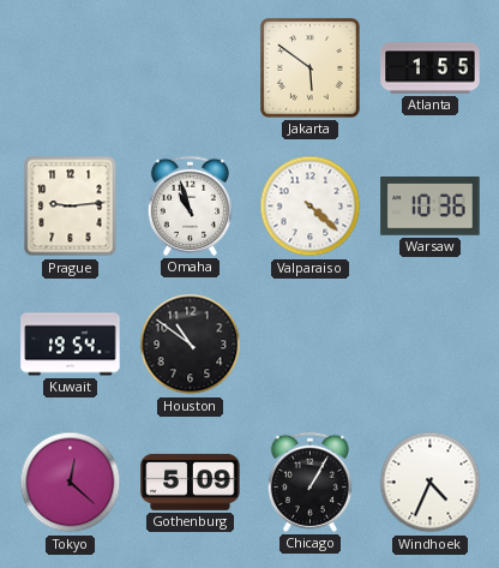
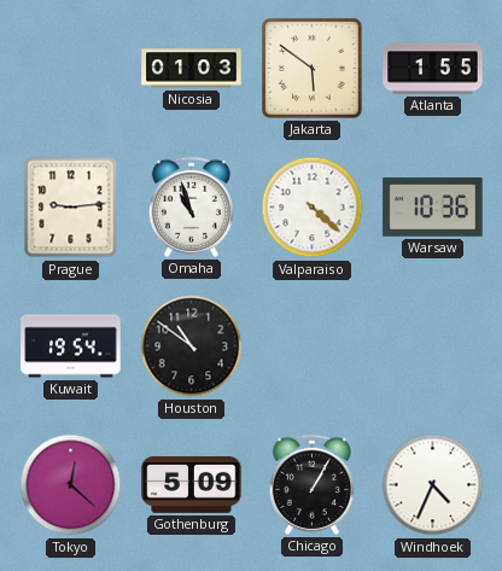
Nicosia: none -> 01:03 (192, 69)
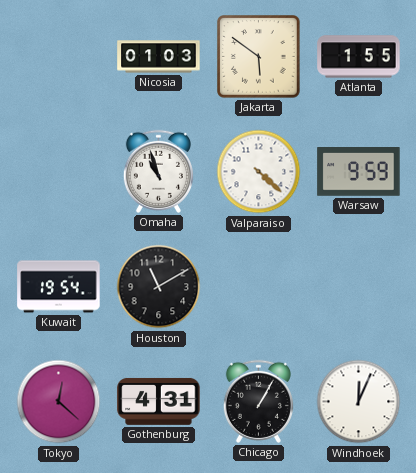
Prague: 9:14 -> none (71, 208)
Warsaw: 10:36 -> 9:59 (359, 172)
Houston: 10:51 -> 11:10 (159, 287)
Gothenburg: 5:09 -> 4:31 (159, 401)
Windhoek: 4:34 -> 12:04 (359, 402)
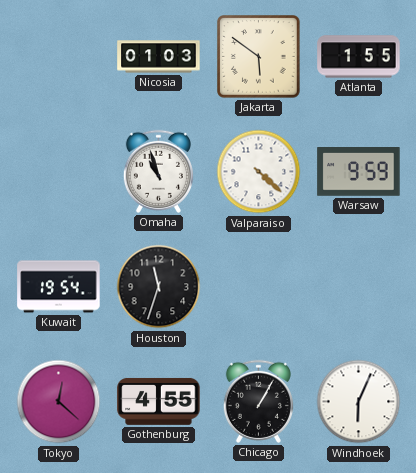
Houston: 11:10 -> 11:33 (159, 287)
Gothenburg: 4:31 -> 4:55 (159, 401)
Windhoek: 12:04 -> 6:04 (359, 402)
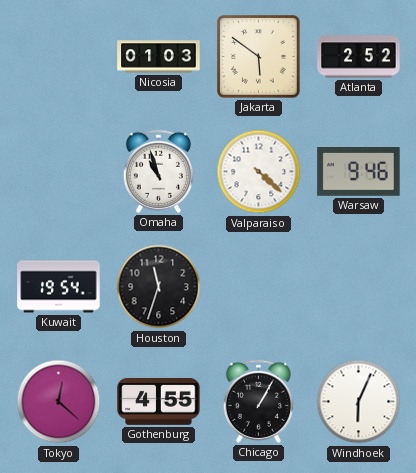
Atlanta: 1:55 -> 2:52 (359, 57)
Warsaw: 9:59 -> 9:46 (359, 172)
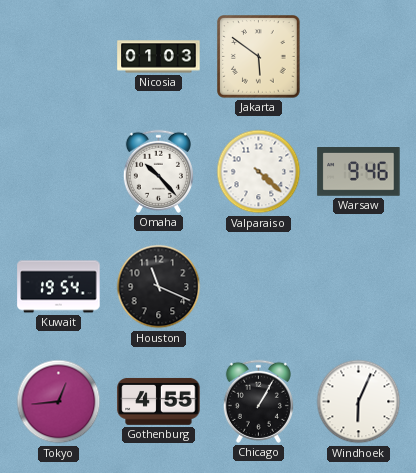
Atlanta: 2:52 -> none (359, 57)
Omaha: 10:57 -> 10:23 (158, 171)
Houston: 11:33 -> 11:19 (159, 287)
Tokyo: 12:22 -> 12:44 (59, 402)
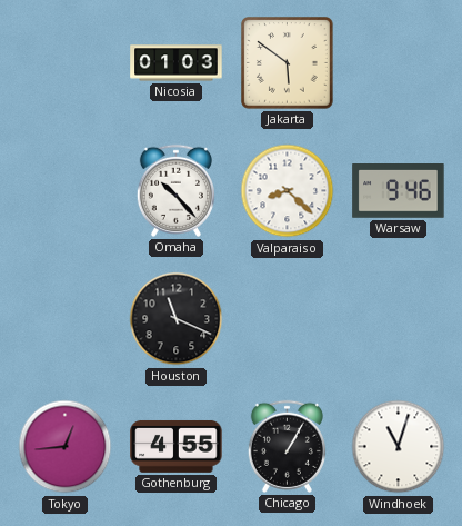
Valparaiso: 4:22 -> 8:22 (288, 191)
Kuwait: 19:54 -> none (59, 287)
Windhoek: 6:04 -> 11:03 (399, 447)
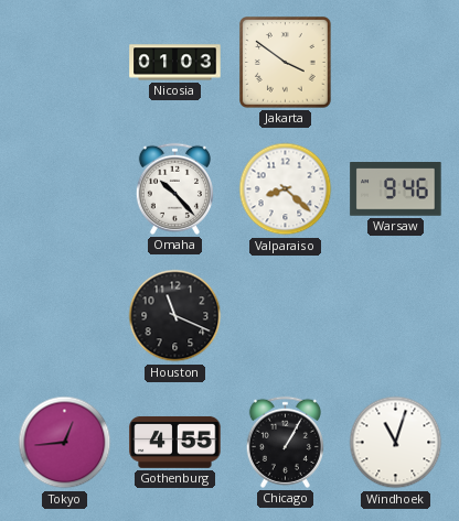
Jakarta: 5:51 -> 3:51 (286, 63)
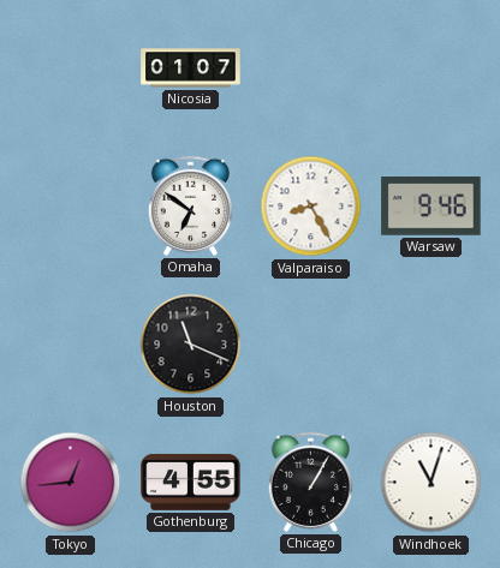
Nicosia: 01:03 -> 01:07 (191, 68)
Jakarta: 3:51 -> none (286, 63)
Omaha: 10:23 -> 6:51 (190, 205)
Valparaiso: 8:22 -> 8:25 (311, 207)
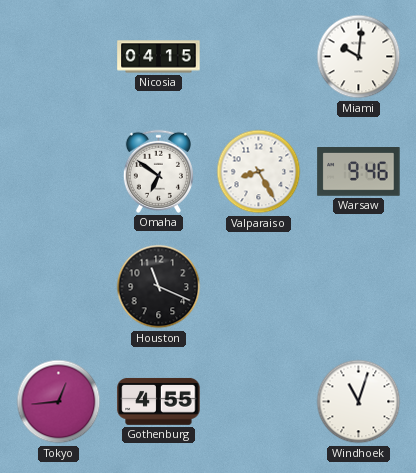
Nicosia: 01:07 -> 04:15 (159, 57)
Miami: none -> 10:01 (359, 57)
Chicago: 1:05 -> none (310, 482)
